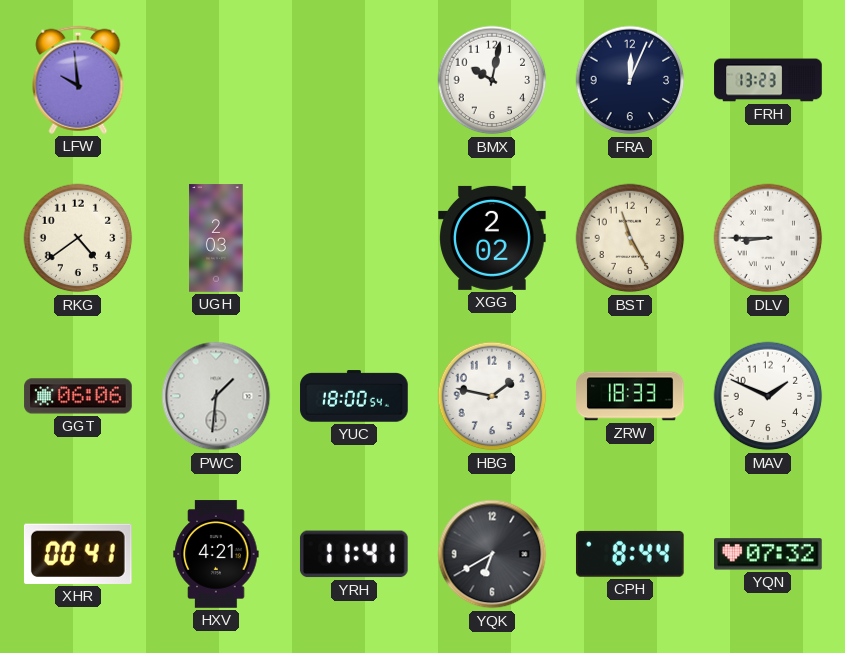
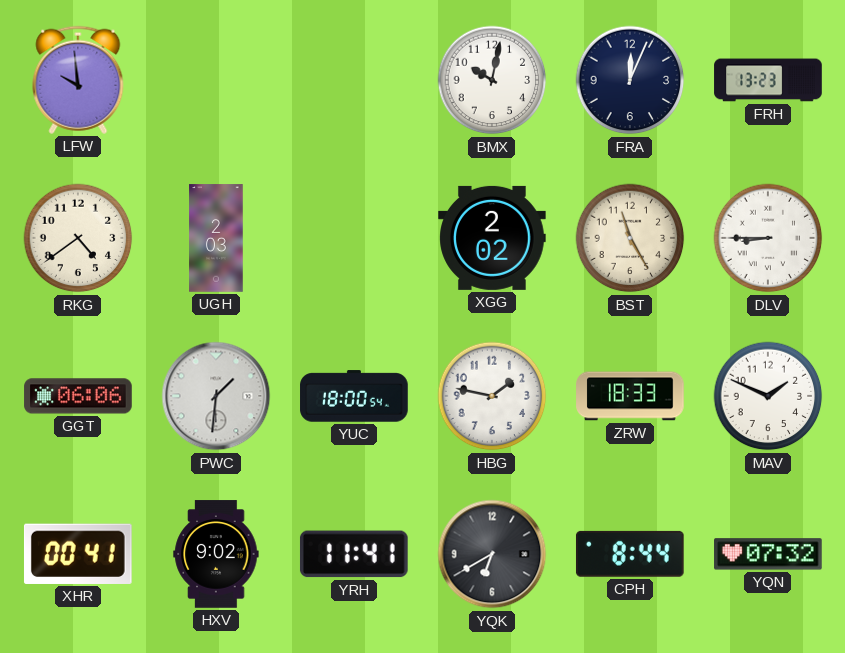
HXV: 4:21 -> 9:02 (216, 554)
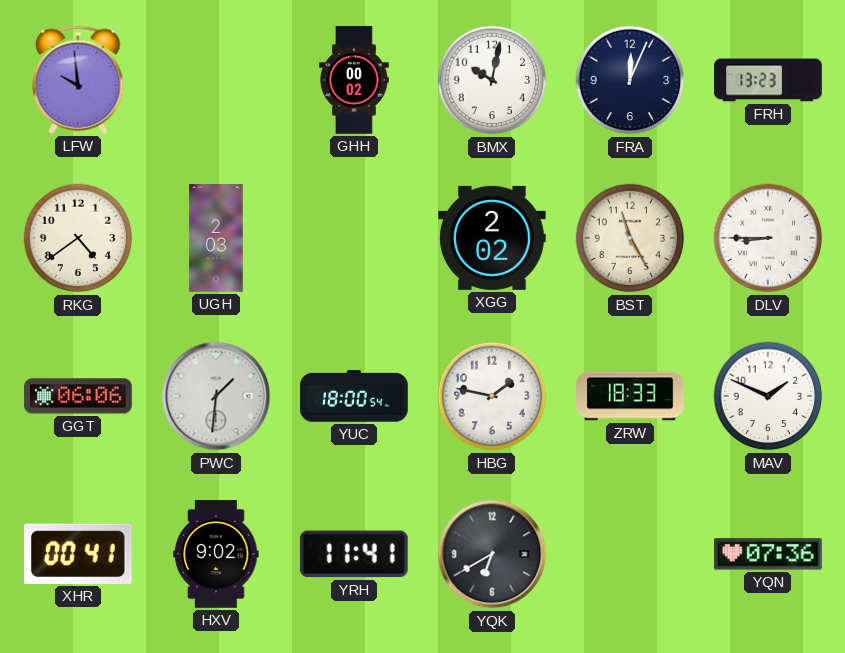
GHH: none -> 00:02 (354, 80)
CPH: 8:44 -> none (630, 554)
YQN: 07:32 -> 07:36 (768, 554)
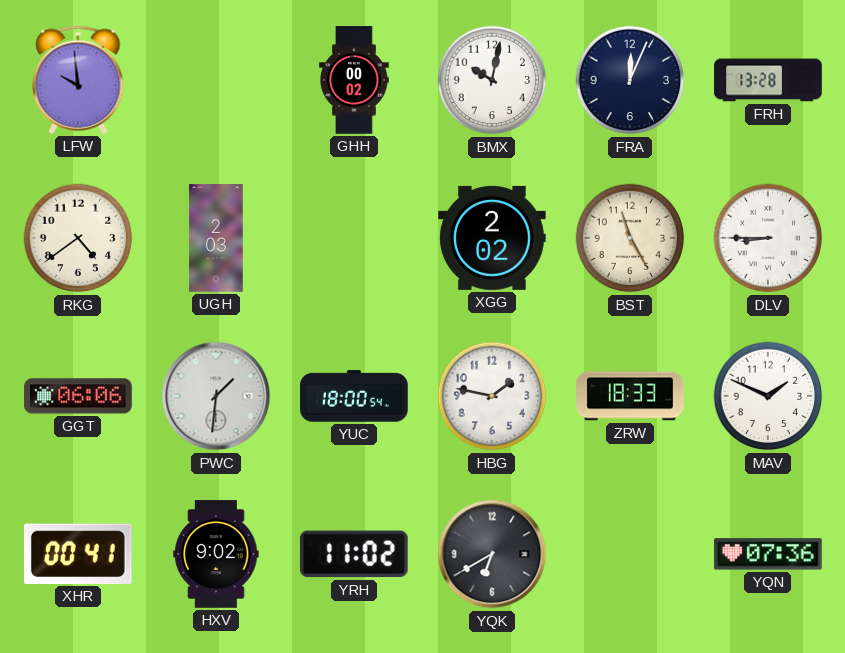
FRH: 13:23 -> 13:28 (768, 80)
YRH: 11:41 -> 11:02 (354, 554)
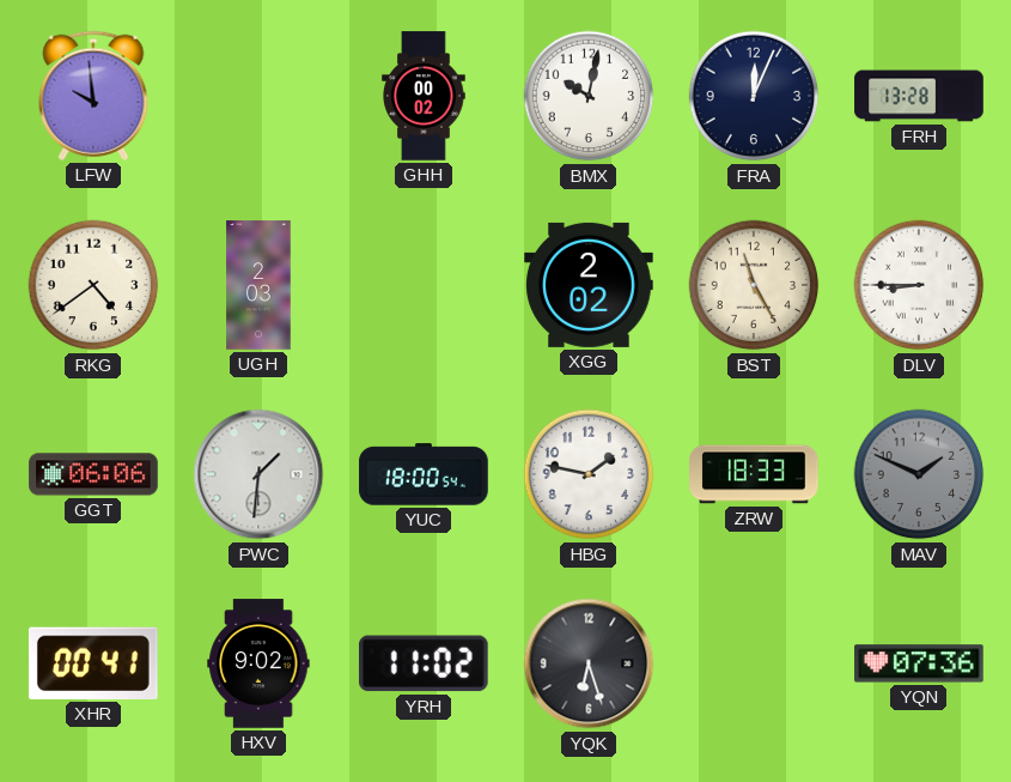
MAV dial: white -> grey (919, 474)
YQK: 6:40 -> 6:27 (589, 663)
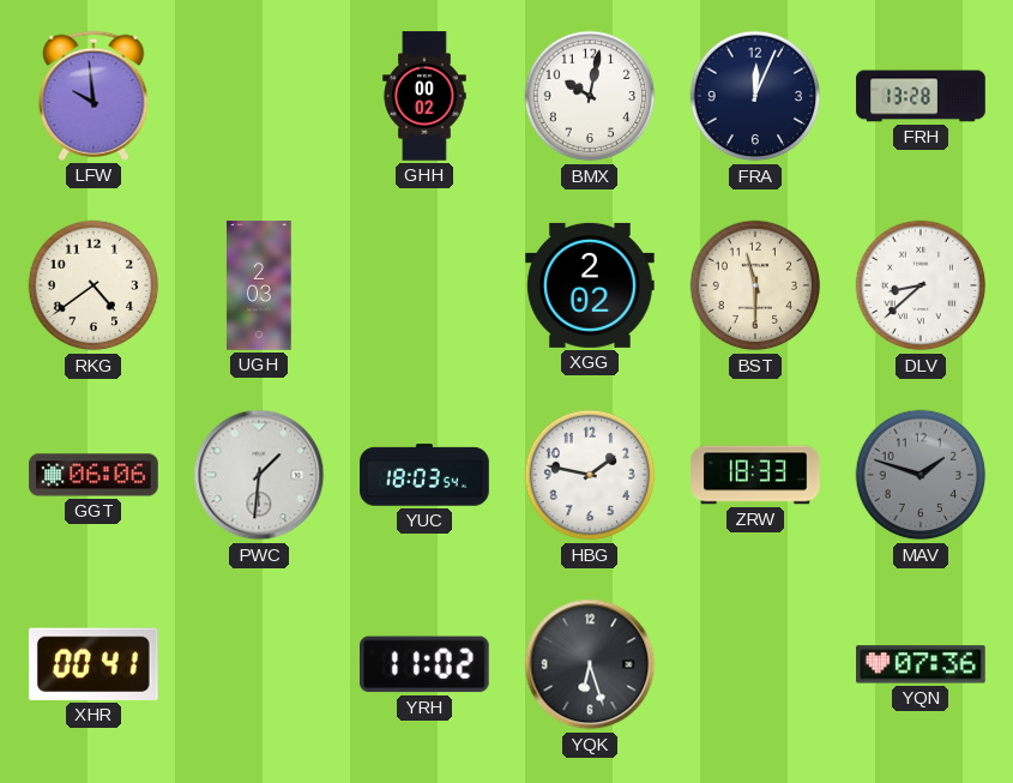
BST: 11:25 -> 11:30 (755, 285)
DLV: 8:45 -> 8:38 (921, 285)
YUC: 18:00 -> 18:03 (424, 475)
MAV: 1:49 -> 1:48 (921, 475)
HXV: 9:02 -> none (258, 663)
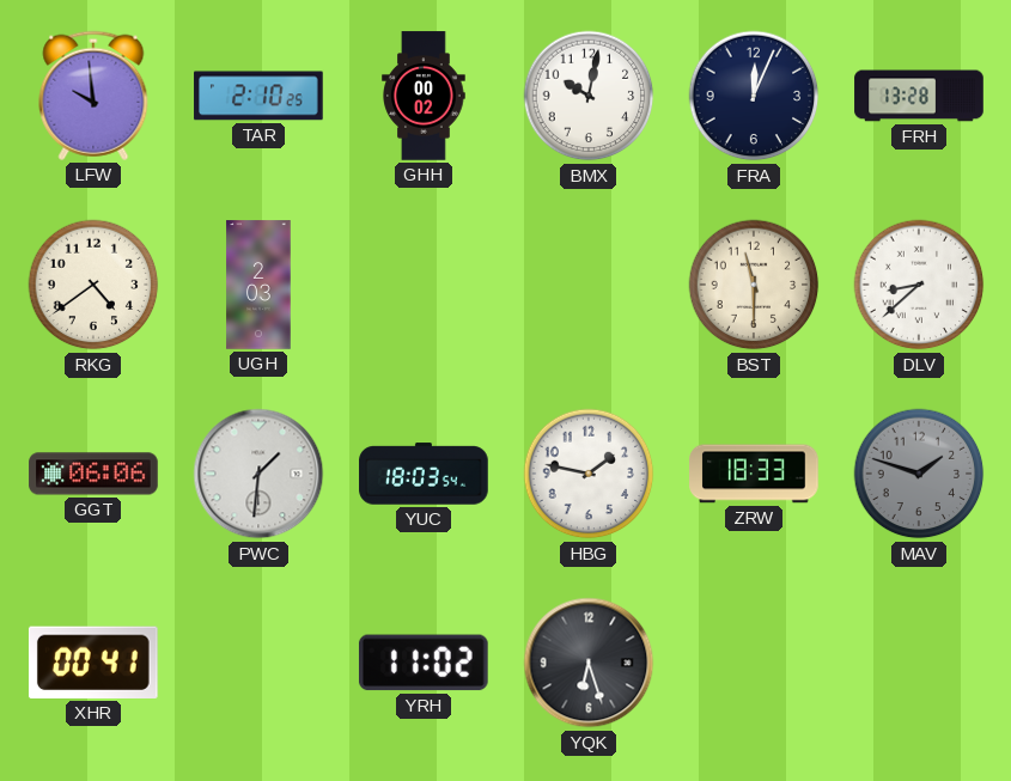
TAR: none -> 2:10 (258, 96)
XGG: 2:02 -> none (590, 285)
YQN: 07:36 -> none (921, 664)
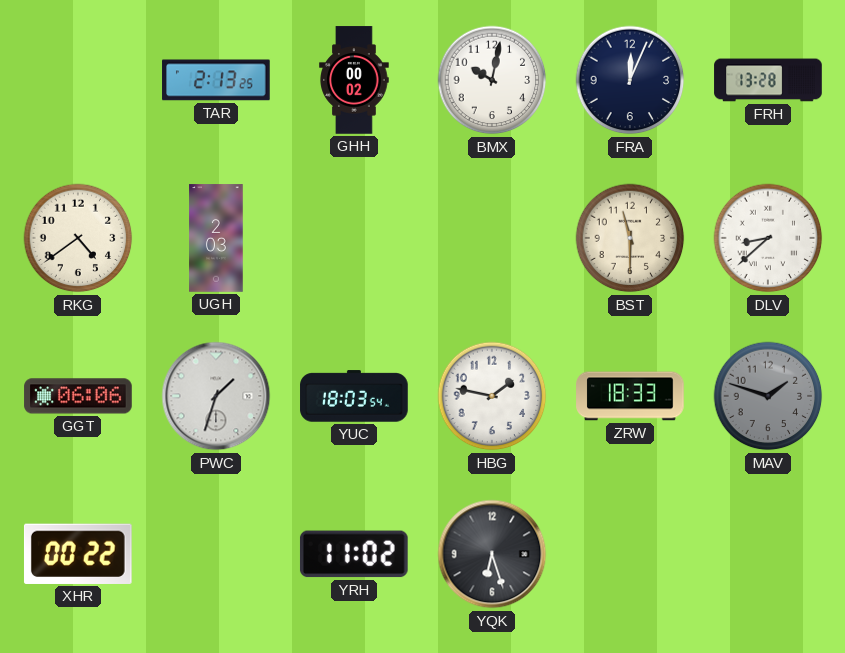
LFW: 9:59 -> none (93, 96)
TAR: 2:10 -> 2:13 (216, 80)
PWC: 1:31 -> 1:33 (216, 396)
XHR: 00:41 -> 00:22 (78, 554)
